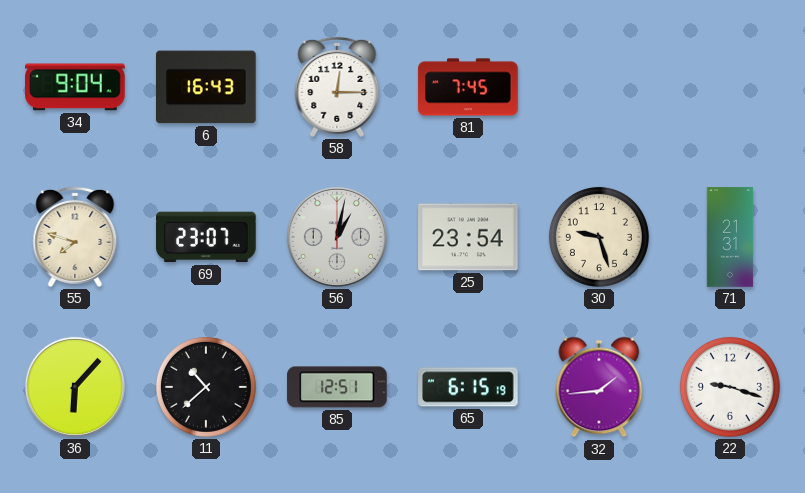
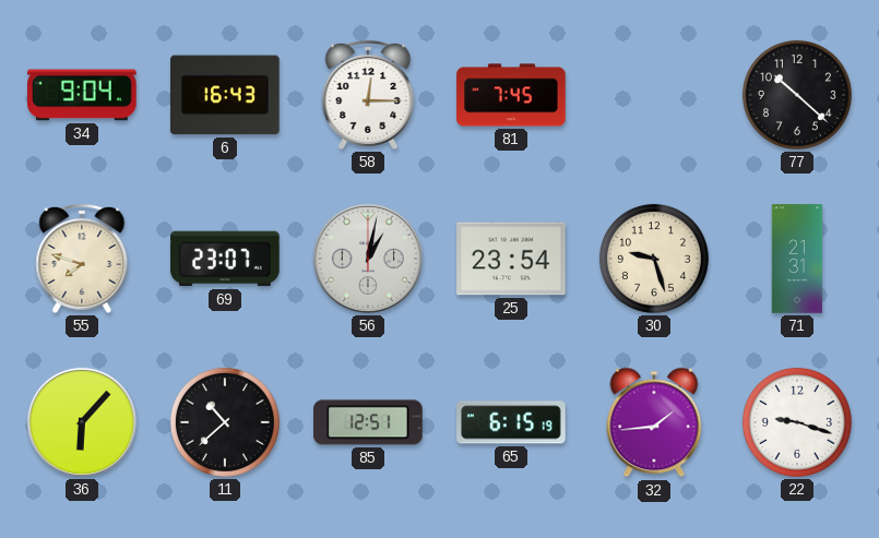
77: none -> 10:22 (797, 95)
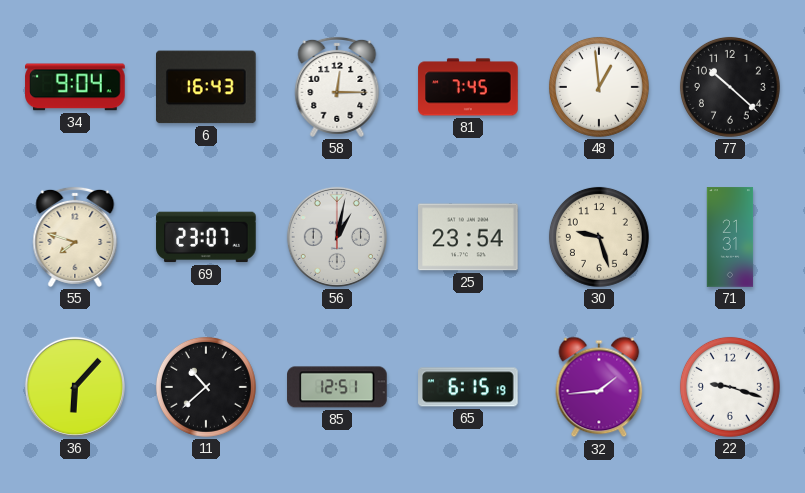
48: none -> 12:59 (599, 87)
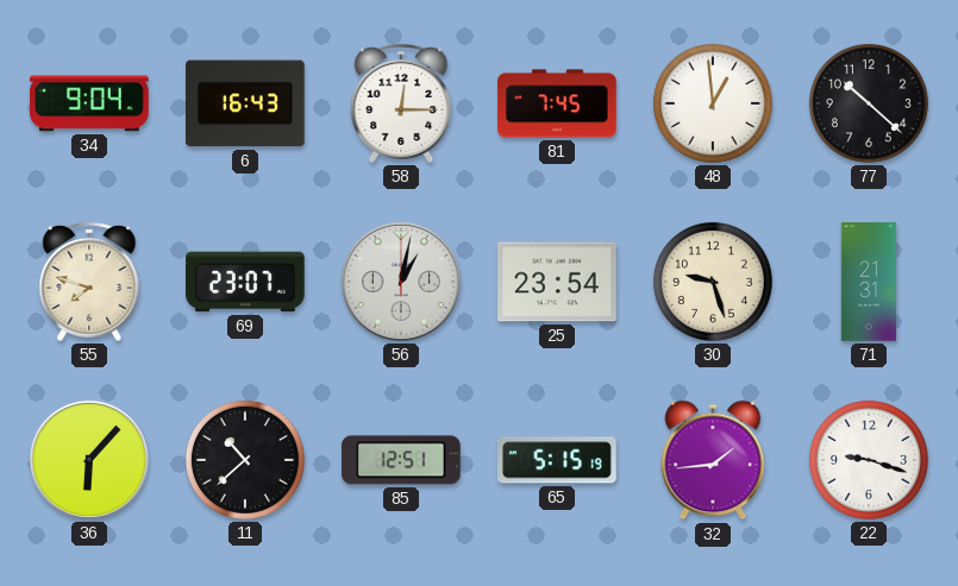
65: 6:15 -> 5:15 (557, 460)
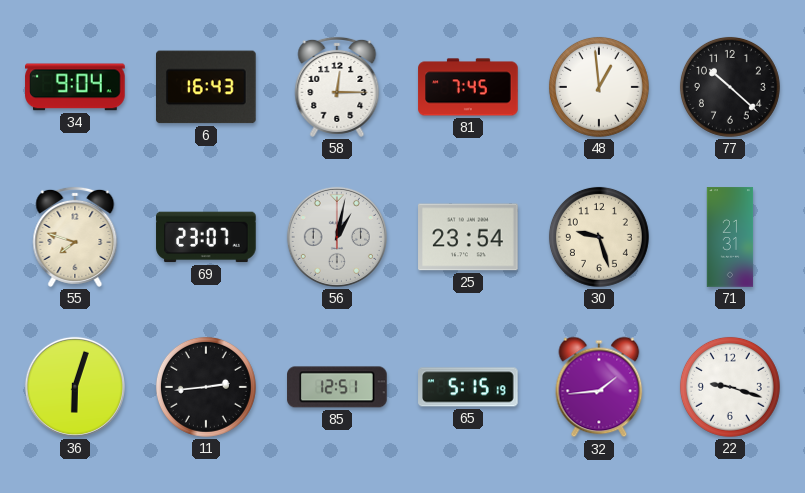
36: 6:07 -> 6:03 (75, 387)
11: 10:38 -> 2:44 (206, 387)
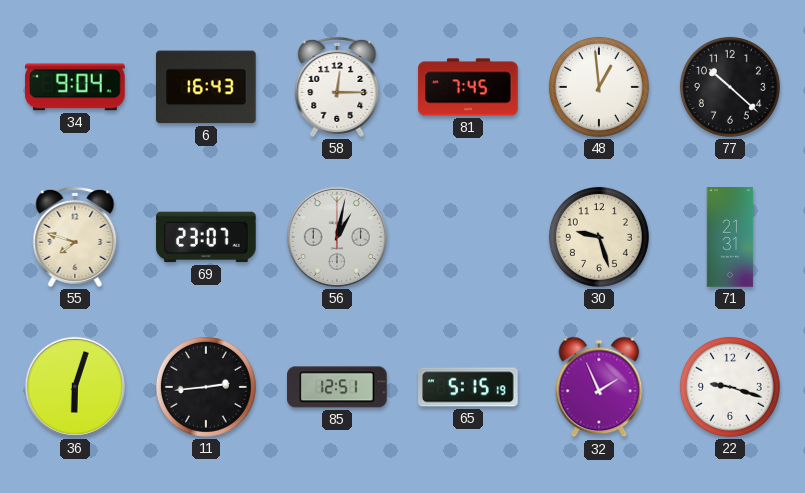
25: 23:54 -> none (468, 237)
32: 1:44 -> 1:56 (599, 387)
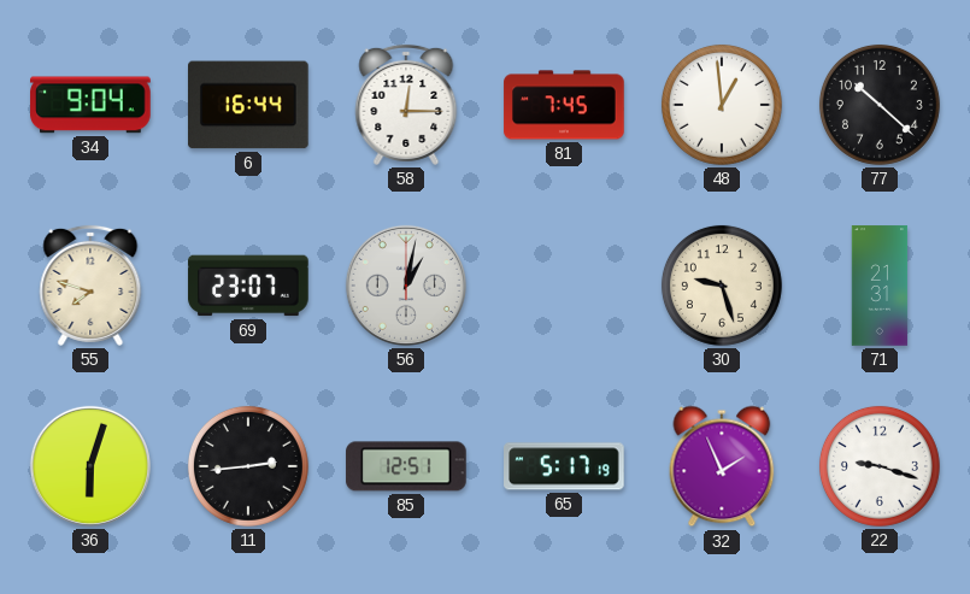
6: 16:43 -> 16:44 (249, 105)
65: 5:15 -> 5:17 (564, 466)
